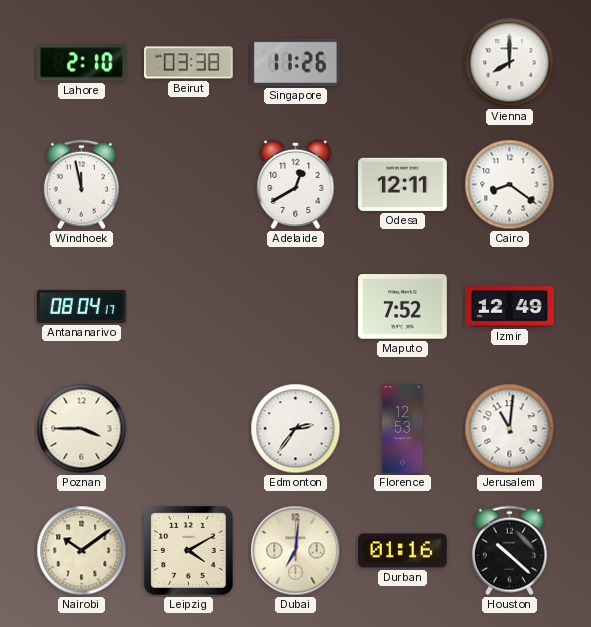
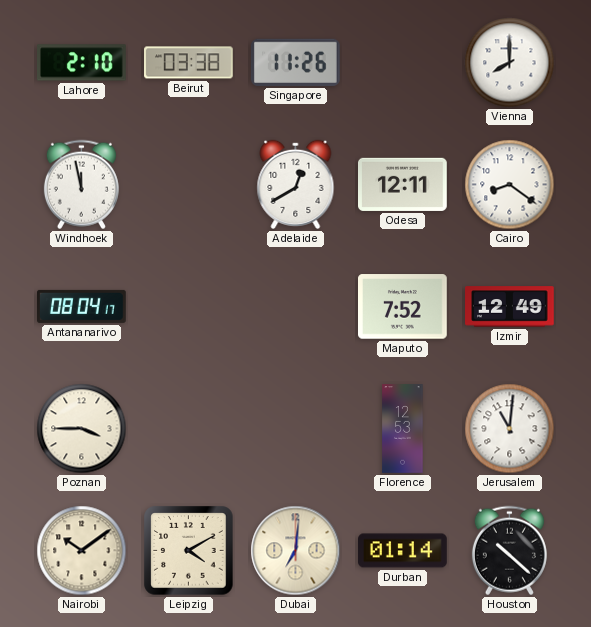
Edmonton: 2:36 -> none (296, 429)
Durban: 01:16 -> 01:14 (403, 551)
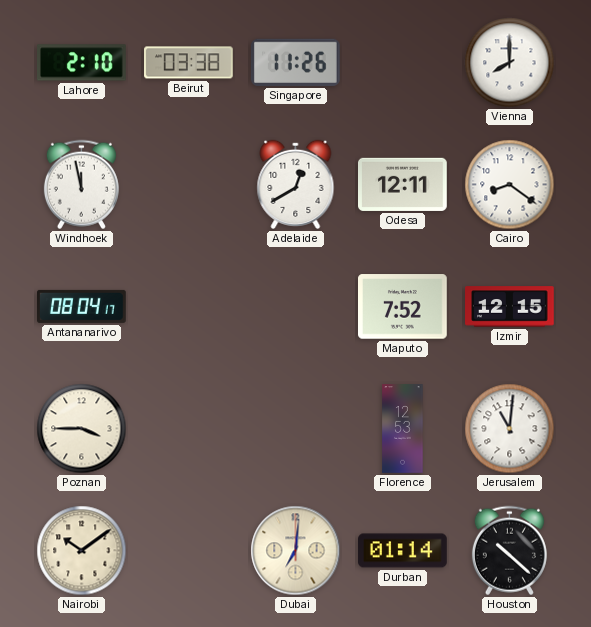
Izmir: 12:49 -> 12:15 (510, 307)
Leipzig: 4:10 -> none (189, 551)
